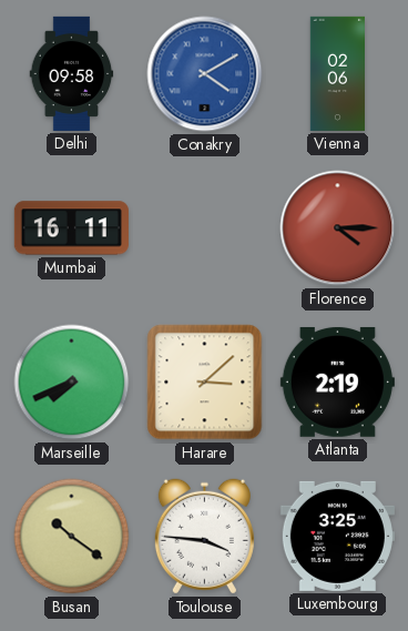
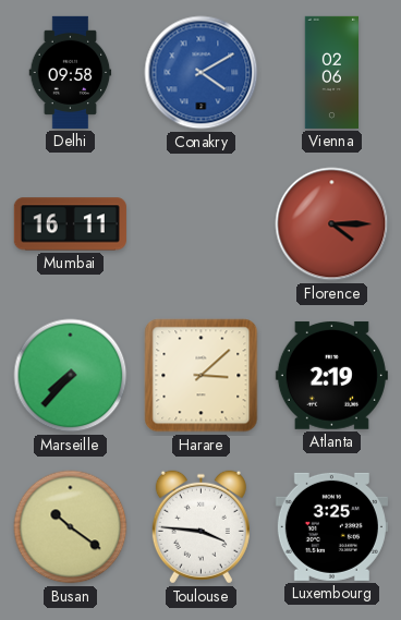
Marseille: 7:41 -> 7:37 (71, 376)
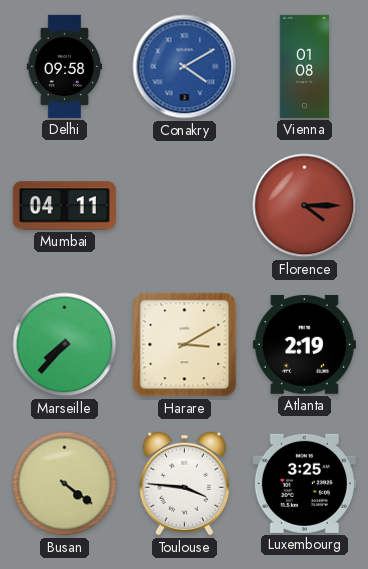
Vienna: 02:06 -> 01:08 (305, 66)
Mumbai: 16:11 -> 04:11 (64, 206)
Harare: 3:08 -> 3:10 (185, 345)
Busan: 10:21 -> 4:21 (65, 484)
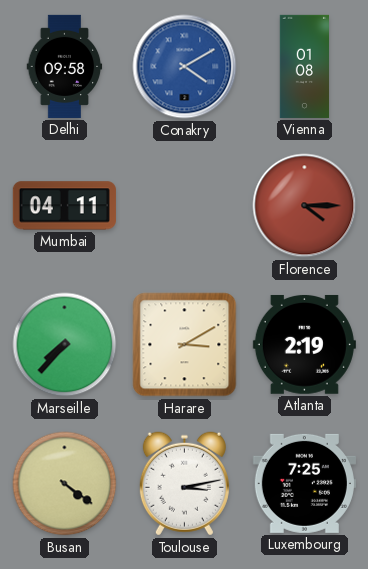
Toulouse: 3:46 -> 3:13 (184, 484)
Luxembourg: 3:25 -> 7:25 (304, 483)
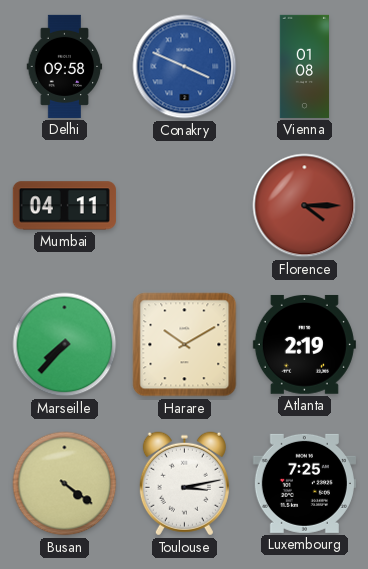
Conakry: 4:10 -> 3:49 (185, 67)
Harare: 3:10 -> 10:10 (185, 345)
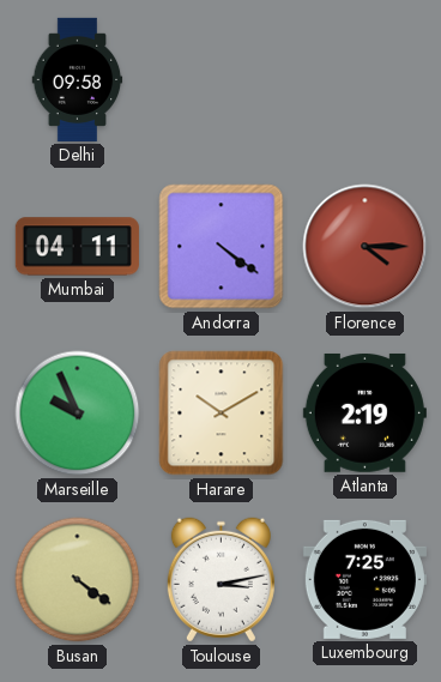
Conakry: 3:49 -> none (185, 67)
Vienna: 01:08 -> none (305, 66)
Andorra: none -> 4:21 (222, 247)
Marseille: 7:37 -> 9:56 (78, 414)
